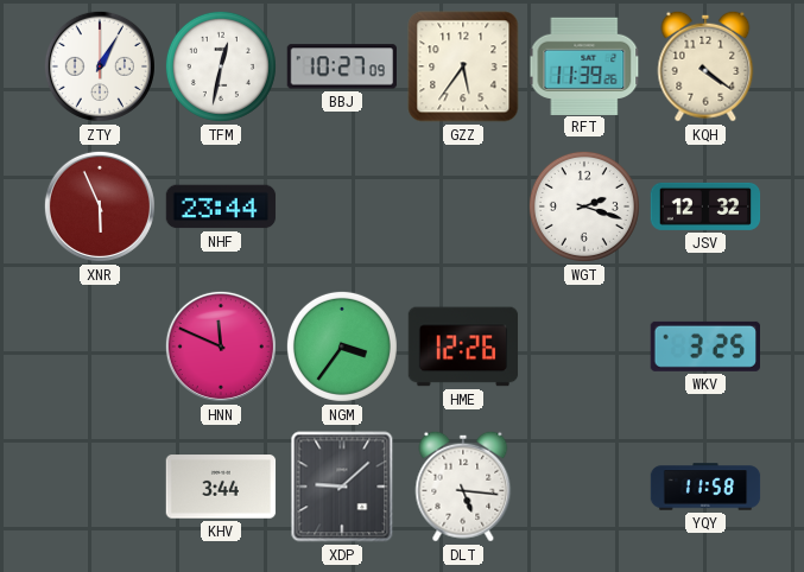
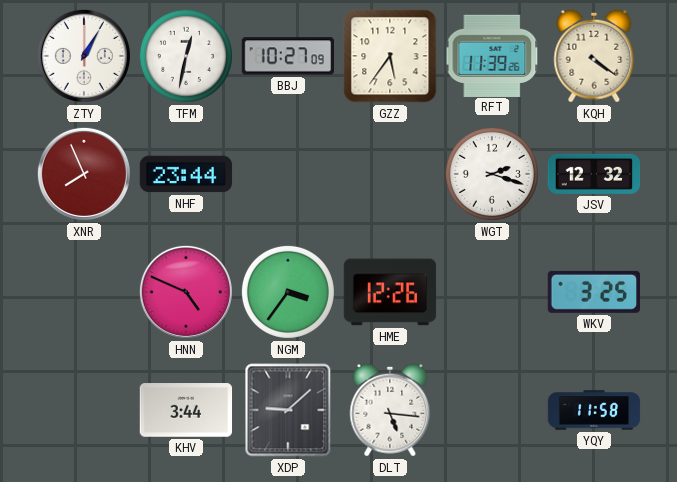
XNR: 5:56 -> 7:56 (84, 174)
HNN: 11:49 -> 4:49 (186, 292)
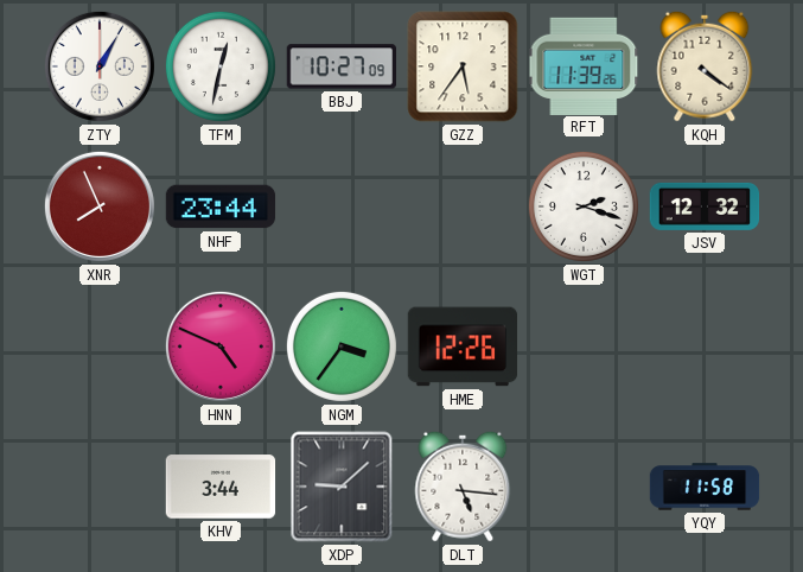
WKV: 3:25 -> none (593, 292)
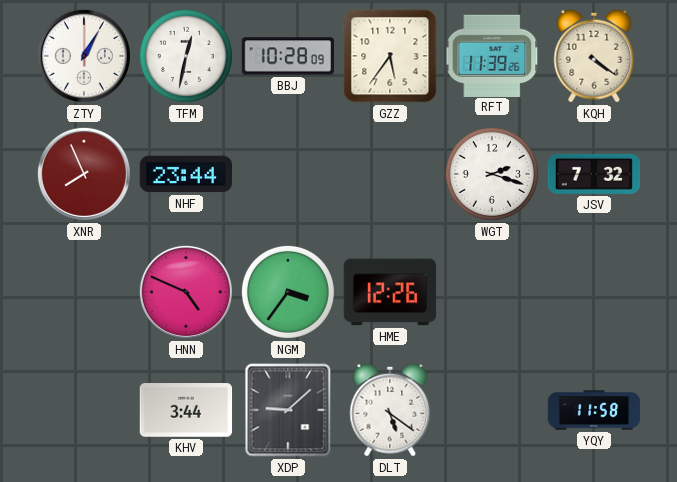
BBJ: 10:27 -> 10:28 (287, 56)
JSV: 12:32 -> 7:32 (594, 174)
DLT: 5:16 -> 5:21 (390, 410)
